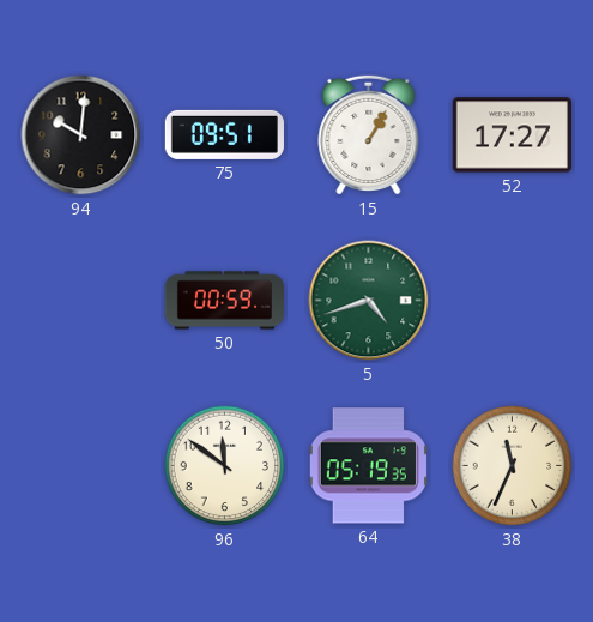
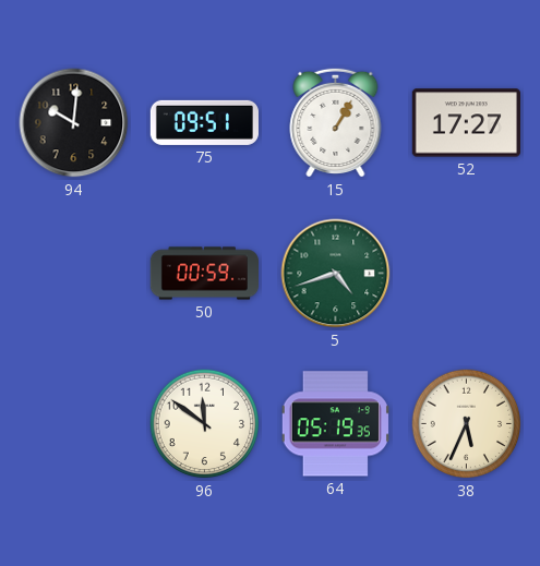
38: 11:34 -> 5:34 (467, 424)
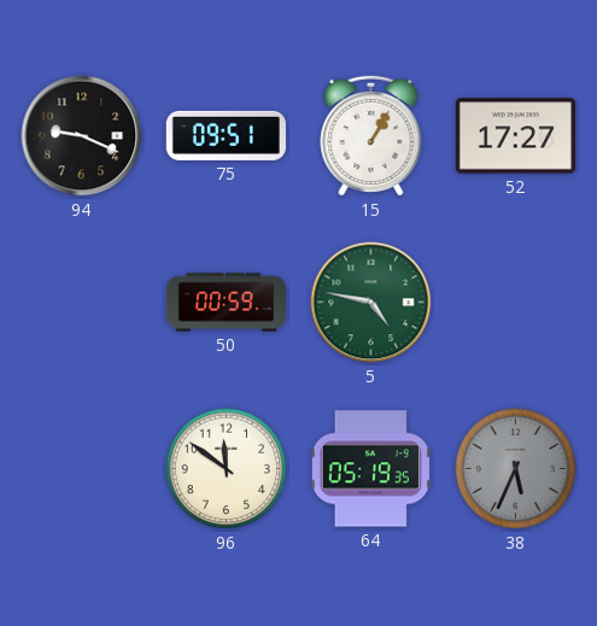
94: 10:01 -> 9:19 (82, 136)
5: 4:42 -> 4:47 (371, 303)
38 dial: cream -> grey (516, 469)
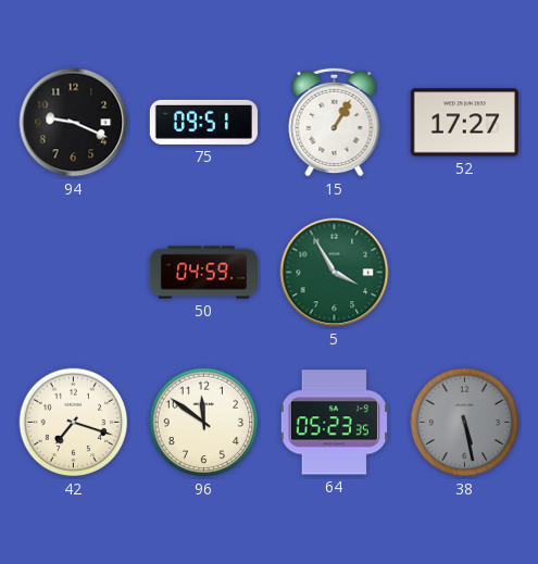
50: 00:59 -> 04:59 (203, 273)
5: 4:47 -> 3:55 (335, 273)
42: none -> 7:18 (74, 423)
64: 05:19 -> 05:23 (334, 423)
38: 5:34 -> 5:28 (465, 423)
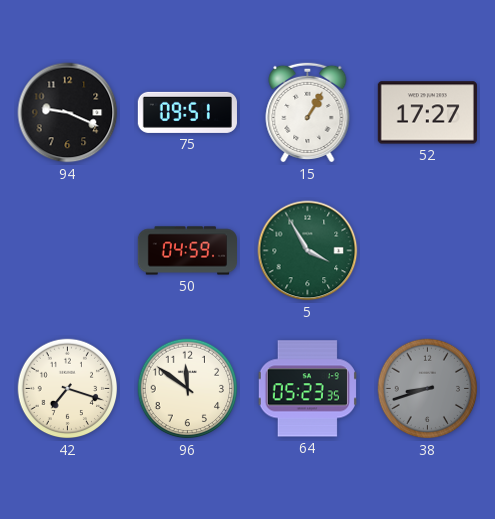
38: 5:28 -> 8:42 (428, 389)
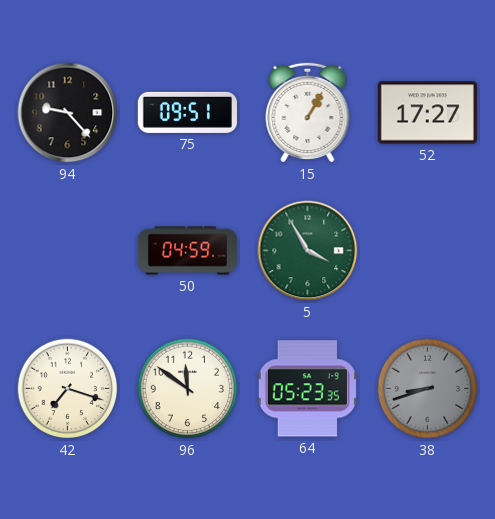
94: 9:19 -> 9:23 (68, 113)
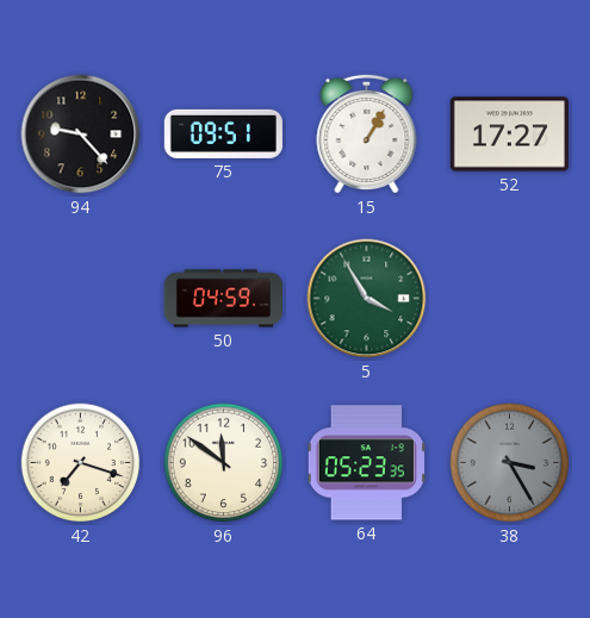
38: 8:42 -> 3:25 (510, 463)
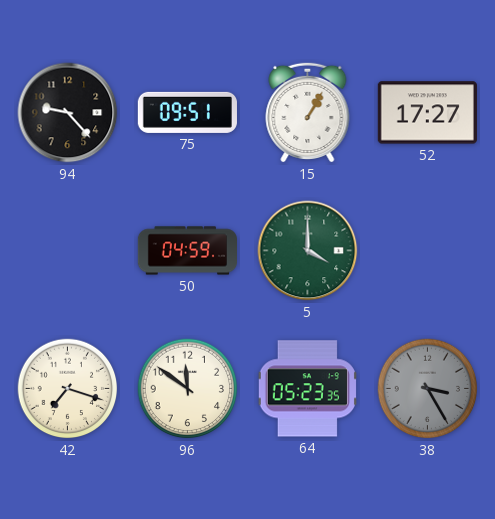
5: 3:55 -> 4:00 (308, 251)
